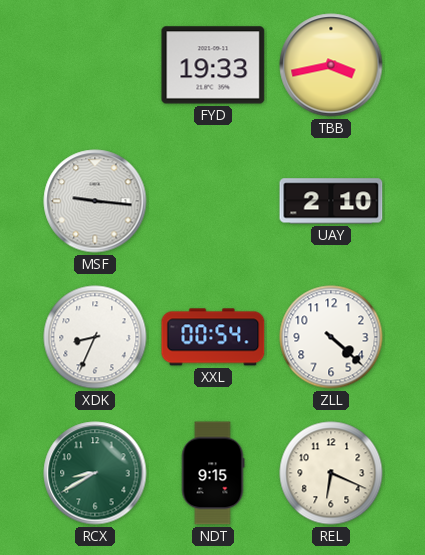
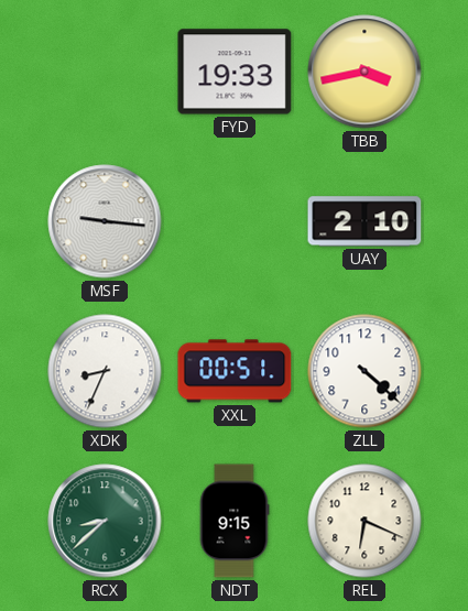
XXL: 00:54 -> 00:51 (235, 371)
RCX: 8:40 -> 8:38 (105, 521)
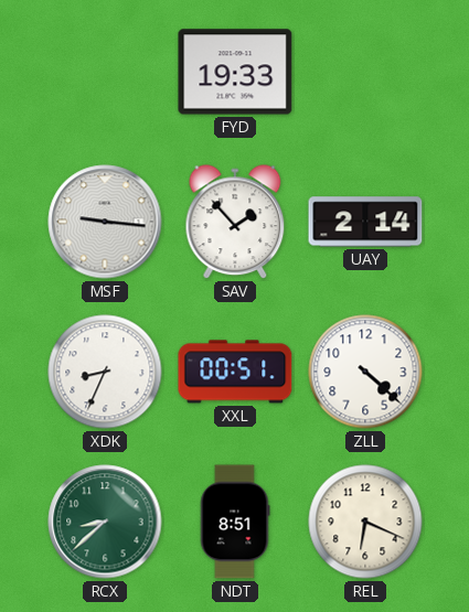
TBB: 3:43 -> none (364, 72)
SAV: none -> 1:53 (235, 223)
UAY: 2:10 -> 2:14 (365, 222)
NDT: 9:15 -> 8:51 (235, 522)
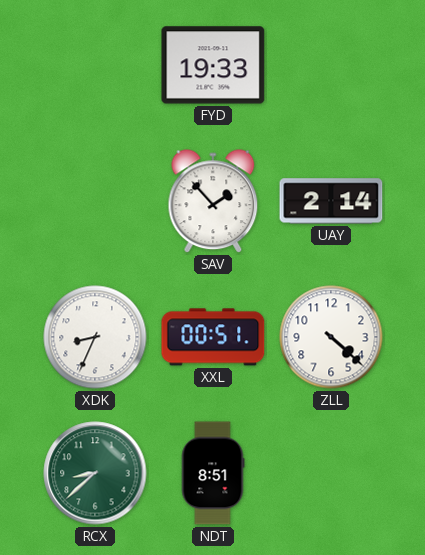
MSF: 9:16 -> none (105, 222)
REL: 6:19 -> none (365, 522)
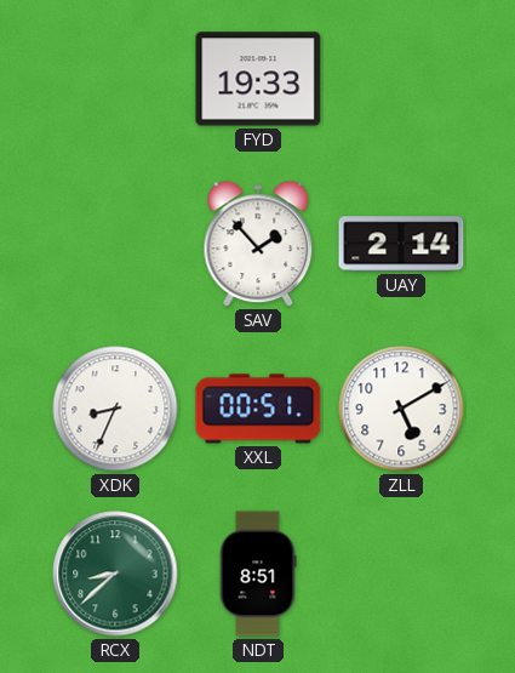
ZLL: 4:22 -> 5:10 (401, 409)
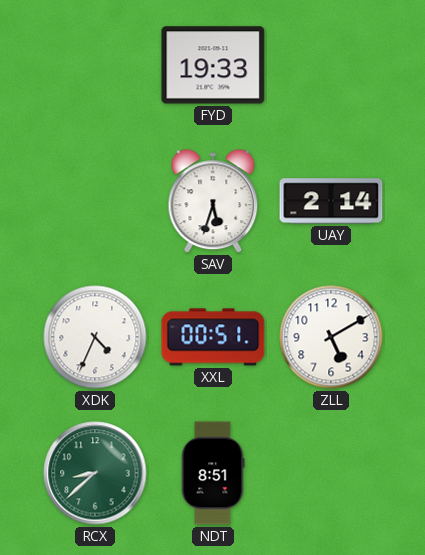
SAV: 1:53 -> 5:33 (213, 202)
XDK: 8:34 -> 4:34 (95, 337)
